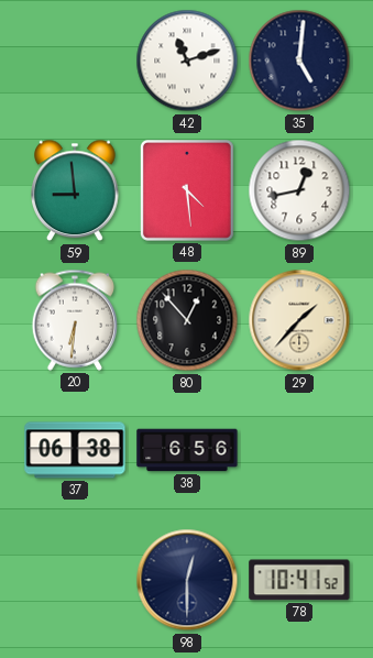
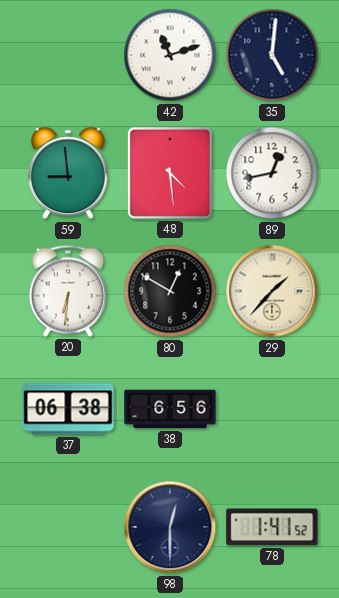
80: 12:53 -> 12:50 (170, 291)
78: 10:41 -> 1:41 (272, 527)
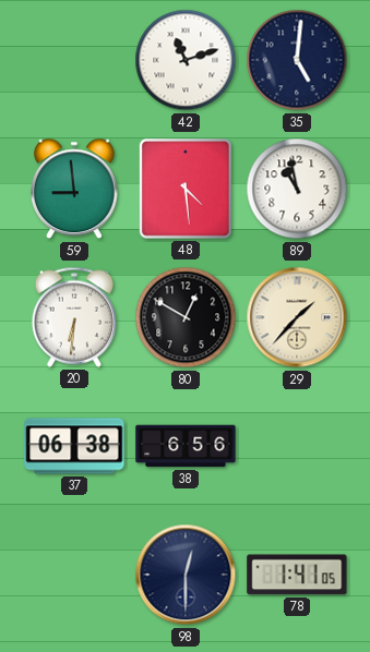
89: 12:43 -> 10:58 (297, 189)
78: 1:41:52 -> 1:41:05 (297, 575)
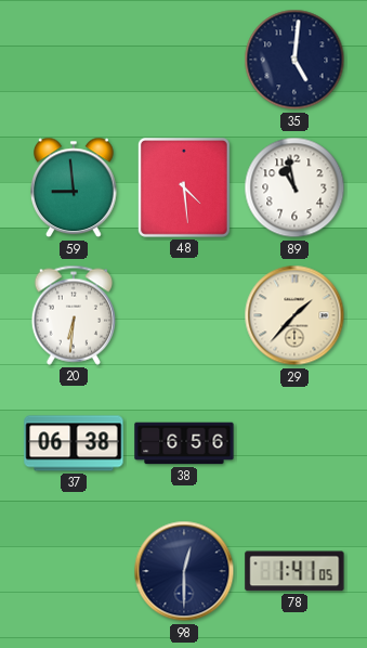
42: 11:12 -> none (186, 60)
80: 12:50 -> none (186, 317)
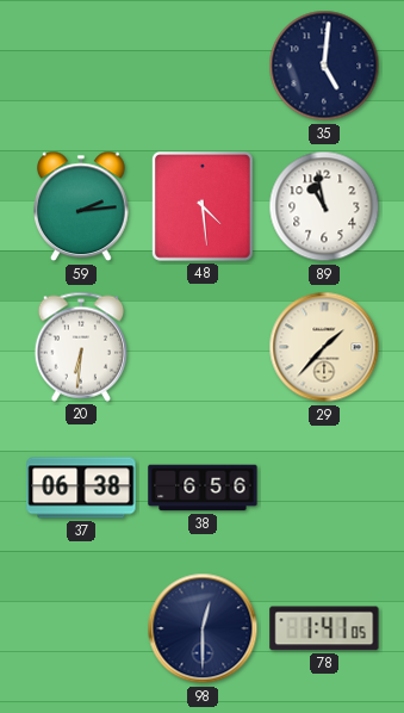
59: 8:59 -> 2:14 (82, 206)
